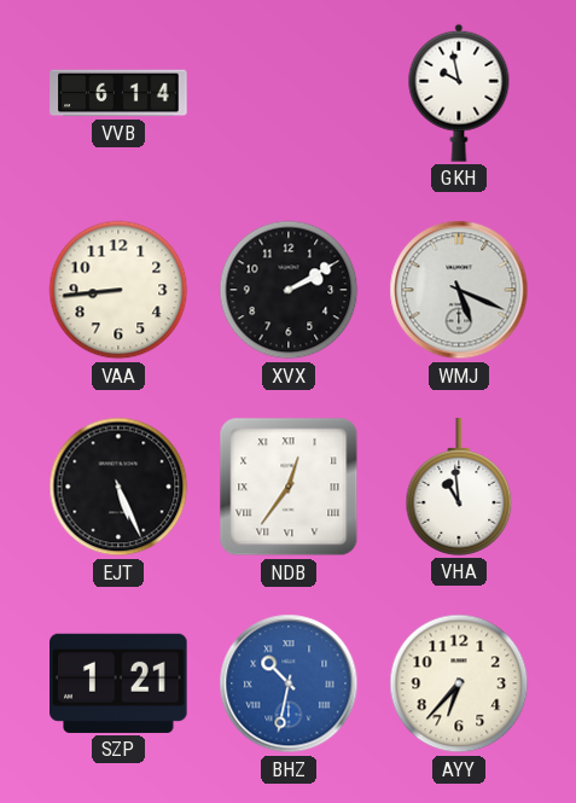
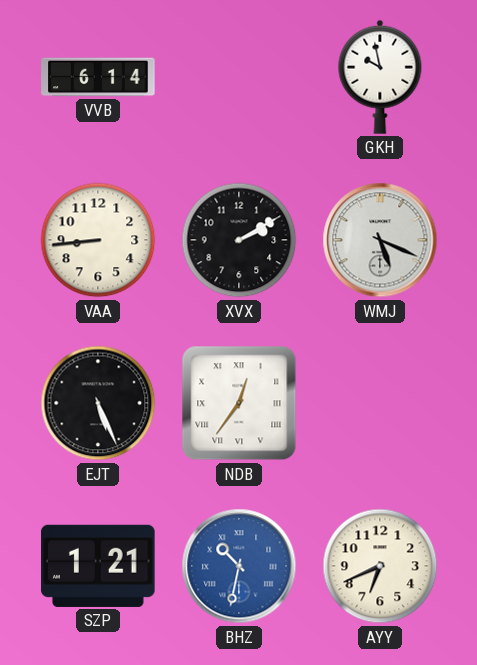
VHA: 10:59 -> none (459, 487)
AYY: 6:37 -> 6:41 (380, 566)
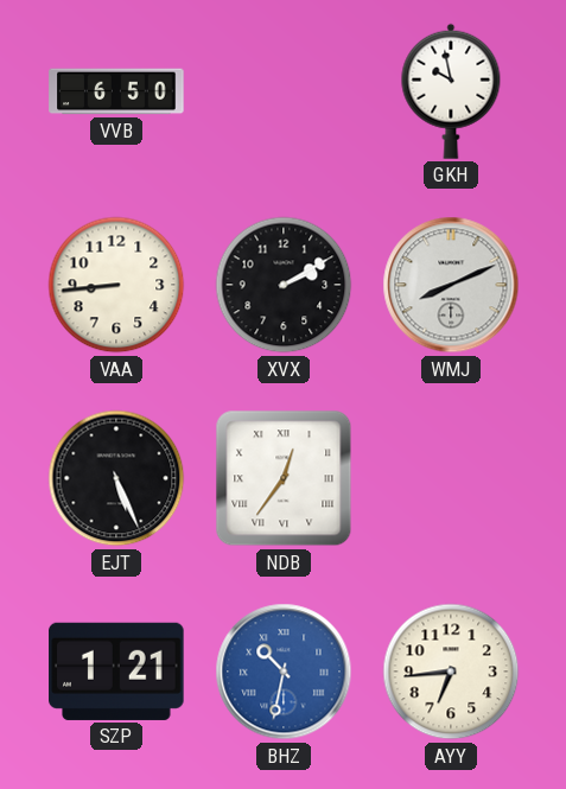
VVB: 6:14 -> 6:50 (116, 91)
WMJ: 5:19 -> 8:11 (451, 285)
AYY: 6:41 -> 6:44 (451, 672)
